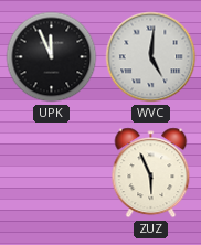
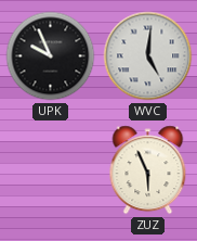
UPK: 11:56 -> 9:56 (51, 56)
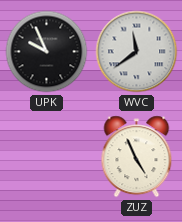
WVC: 5:01 -> 11:39 (137, 52)
ZUZ: 5:56 -> 4:56 (137, 157)
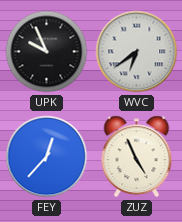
WVC: 11:39 -> 6:39 (137, 52)
FEY: none -> 12:37 (47, 157)
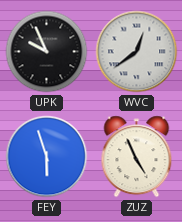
WVC: 6:39 -> 12:39 (137, 52)
FEY: 12:37 -> 5:57 (47, 157)
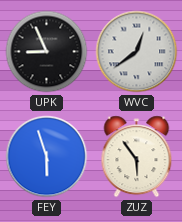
UPK: 9:56 -> 8:56 (47, 52)
ZUZ: 4:56 -> 5:54 (137, 157)
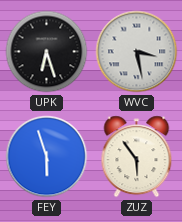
UPK: 8:56 -> 6:27 (47, 52)
WVC: 12:39 -> 3:28 (137, 52)
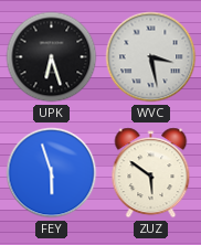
ZUZ: 5:54 -> 5:51 (151, 173)
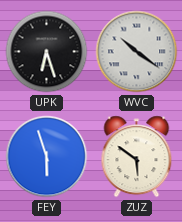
WVC: 3:28 -> 10:21 (137, 52)
